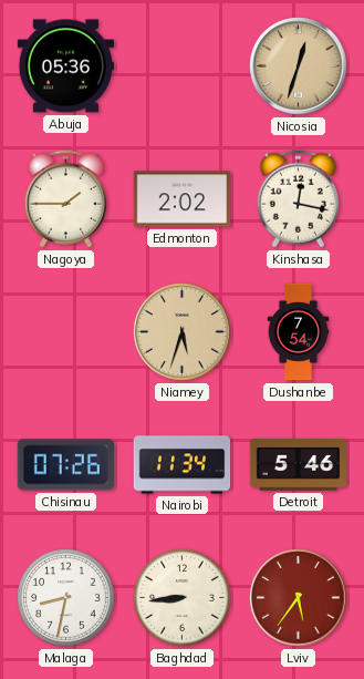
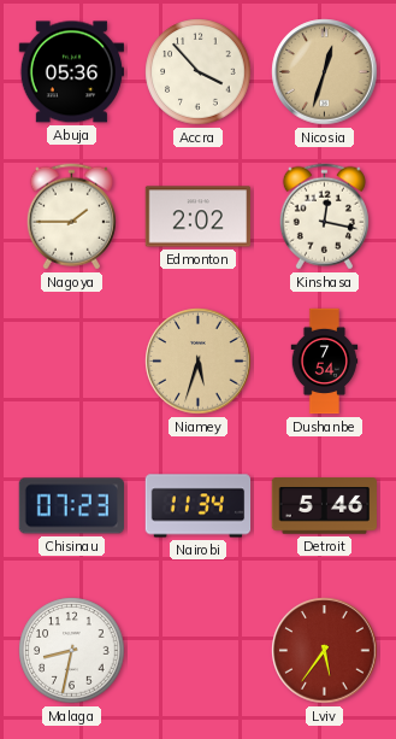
Accra: none -> 3:53 (199, 72)
Chisinau: 07:26 -> 07:23 (71, 506)
Baghdad: 8:44 -> none (183, 598)
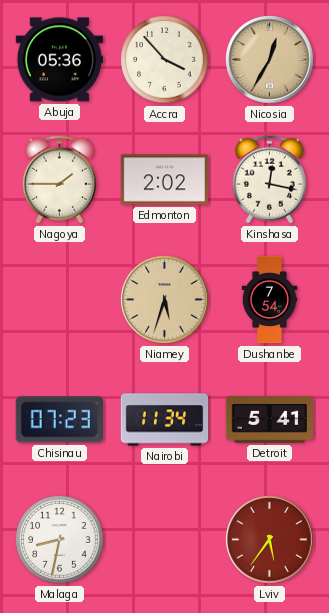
Nicosia: 12:33 -> 12:35 (270, 60)
Detroit: 5:46 -> 5:41 (270, 420)
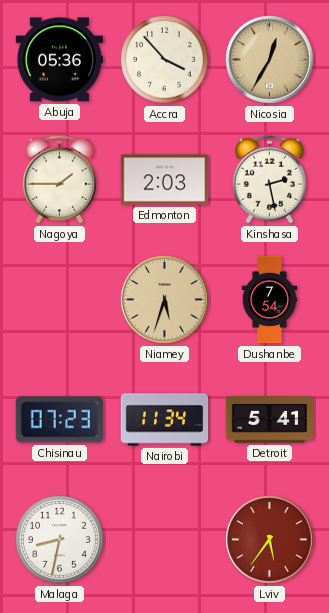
Edmonton: 2:02 -> 2:03 (165, 180)
Kinshasa: 12:17 -> 2:28 (269, 180)
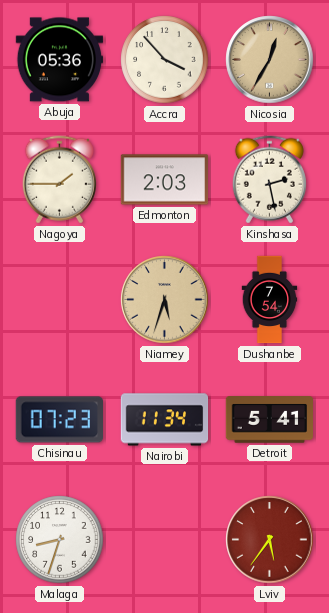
Malaga: 8:32 -> 8:33 (60, 540)
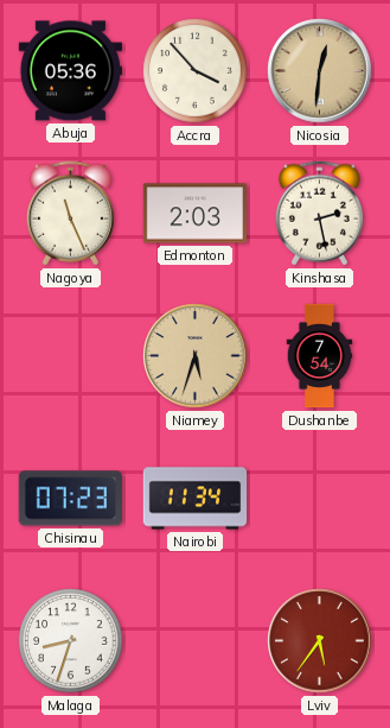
Nicosia: 12:35 -> 12:31 (320, 71)
Nagoya: 1:45 -> 11:26 (70, 214)
Detroit: 5:41 -> none (270, 420)
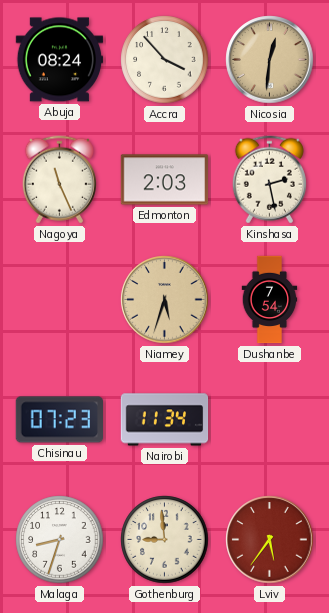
Abuja: 05:36 -> 08:24 (60, 60)
Gothenburg: none -> 8:59 (165, 540)
